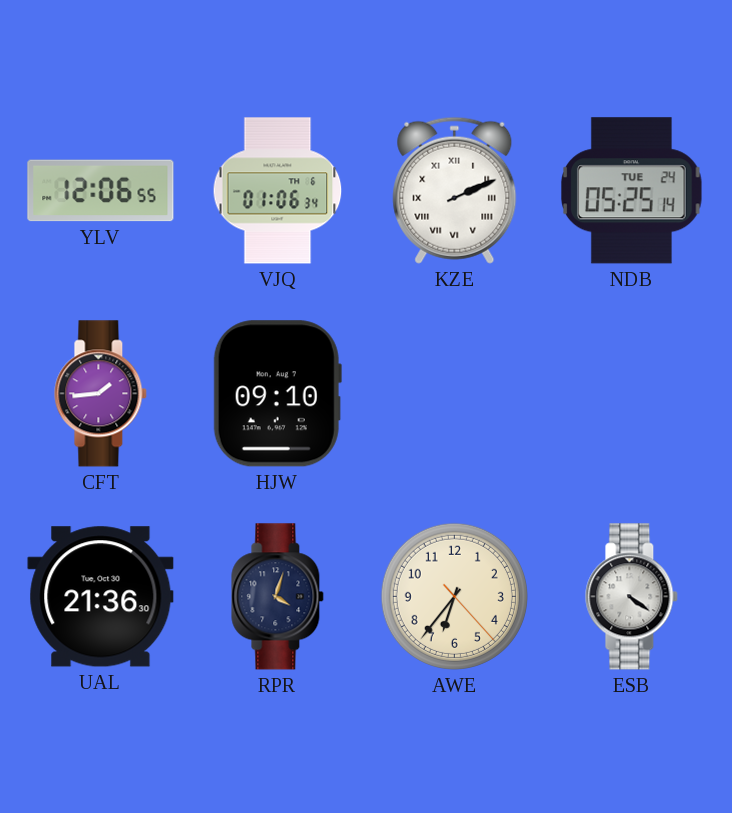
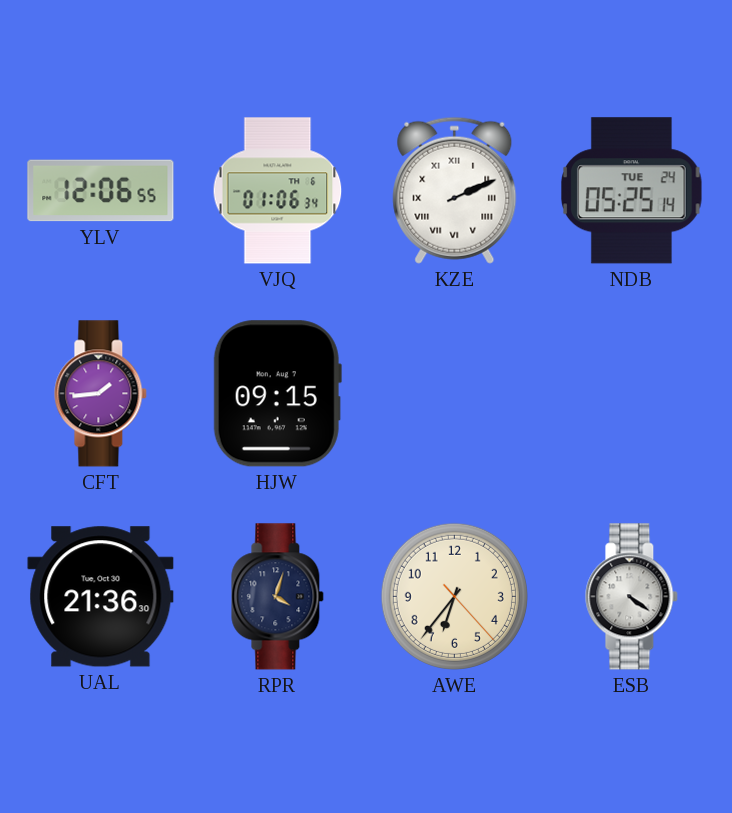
HJW: 09:10 -> 09:15 (277, 394)
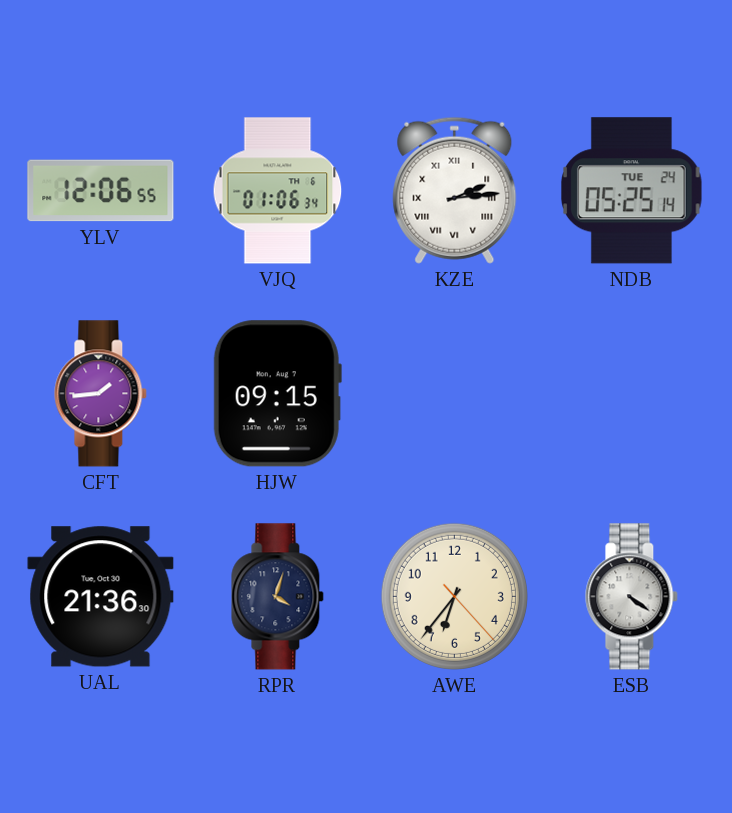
KZE: 2:11 -> 2:14 (455, 190)
